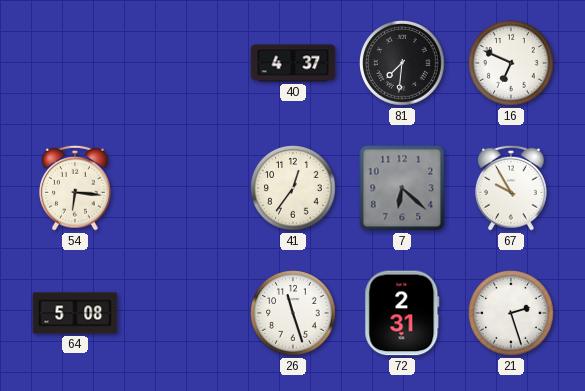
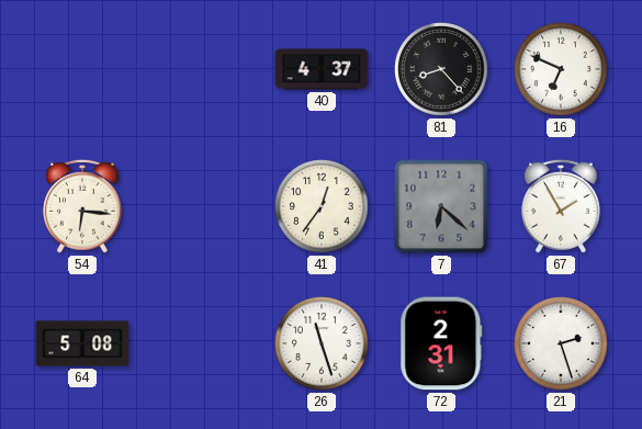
81: 7:31 -> 8:23 (442, 70)
67: 9:55 -> 1:55 (562, 206)
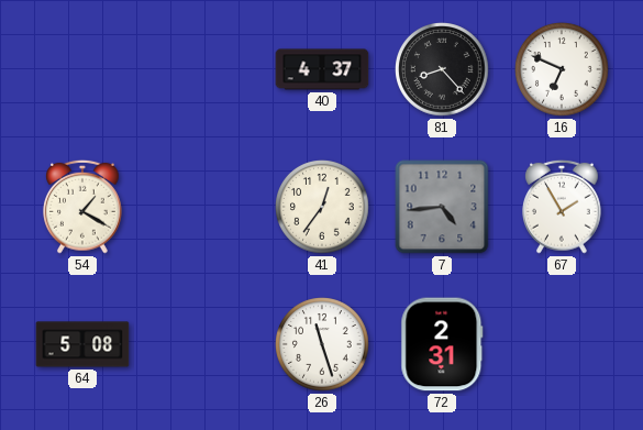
54: 6:16 -> 1:20 (84, 207)
7: 6:22 -> 4:44 (442, 207)
21: 2:27 -> none (562, 345)
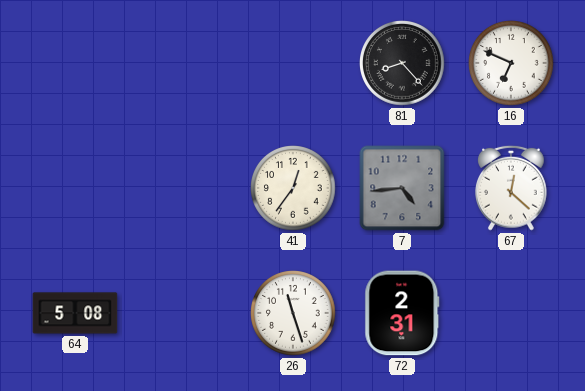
40: 4:37 -> none (322, 69)
54: 1:20 -> none (84, 207)
67: 1:55 -> 12:22 (512, 188)
